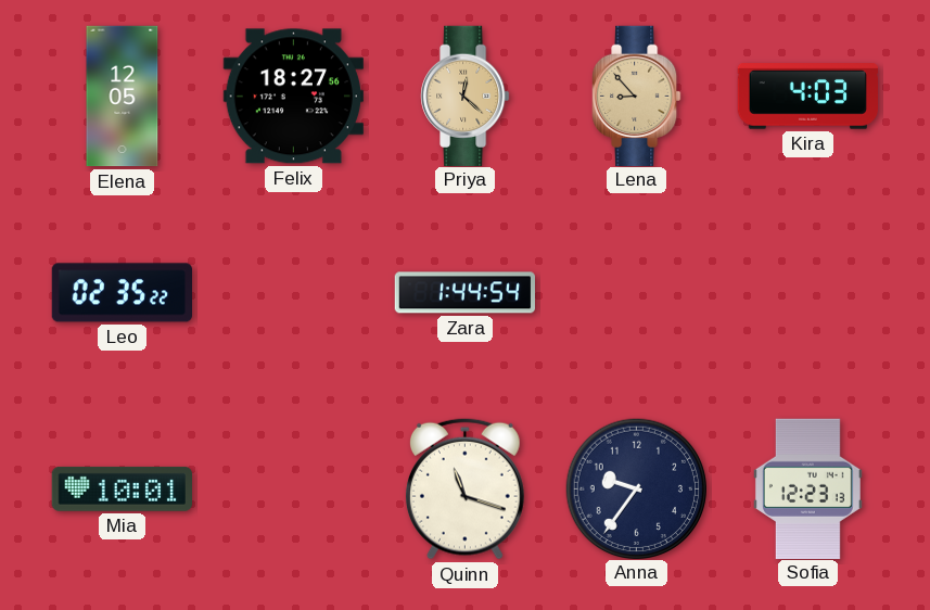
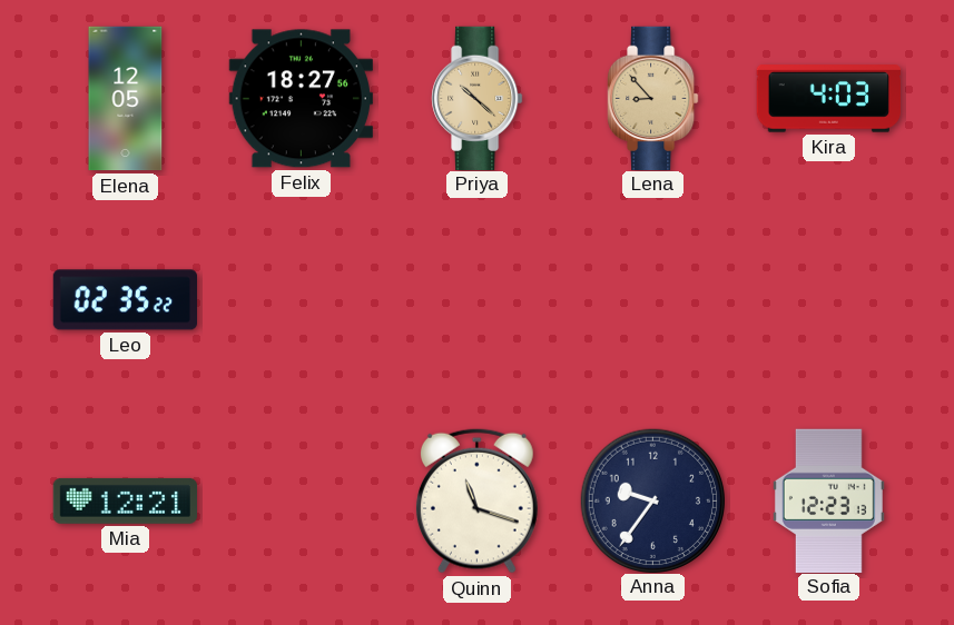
Priya: 12:22 -> 10:22 (478, 98)
Zara: 1:44 -> none (464, 293)
Mia: 10:01 -> 12:21 (125, 500)
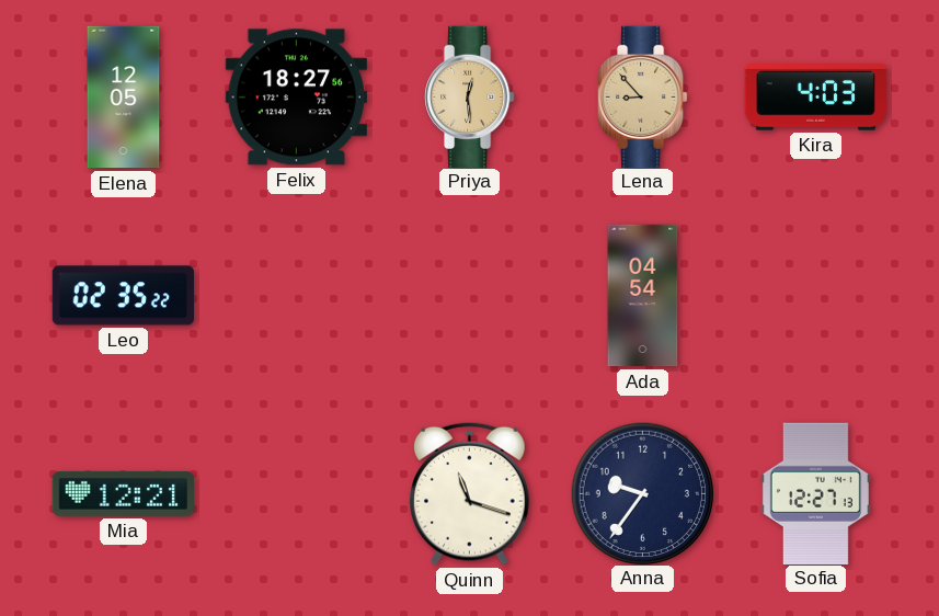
Priya: 10:22 -> 12:29 (470, 96)
Ada: none -> 04:54 (643, 296)
Sofia: 12:23 -> 12:27 (815, 493)
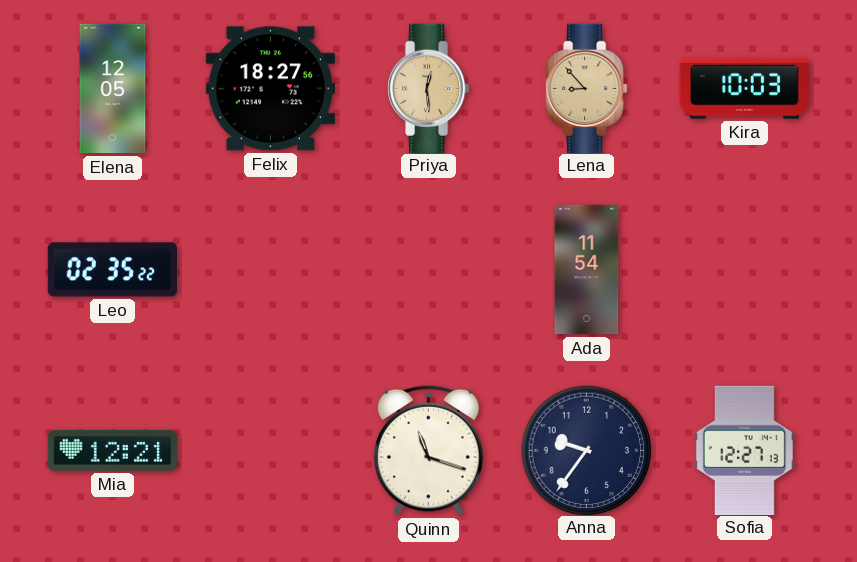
Kira: 4:03 -> 10:03 (744, 89)
Ada: 04:54 -> 11:54 (587, 270)
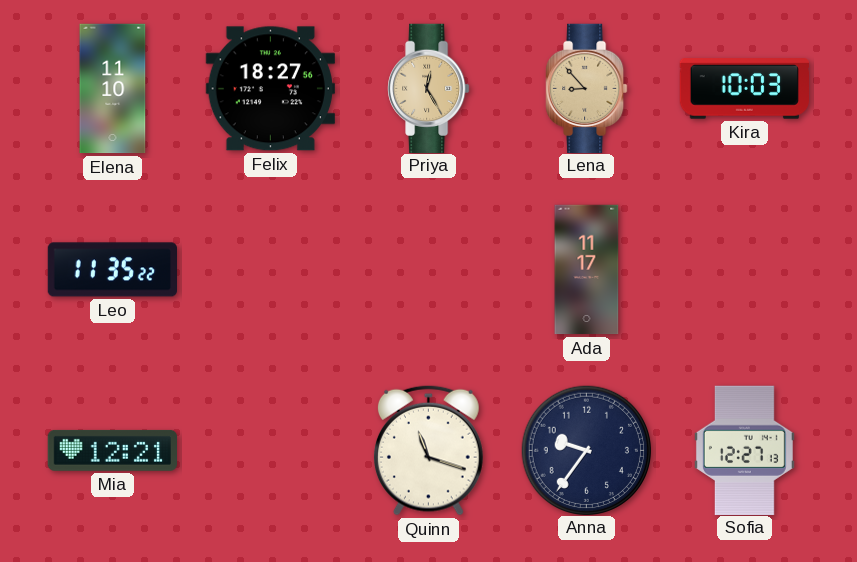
Elena: 12:05 -> 11:10 (113, 89)
Priya: 12:29 -> 12:25 (429, 88)
Leo: 02:35 -> 11:35 (112, 270)
Ada: 11:54 -> 11:17 (587, 270)
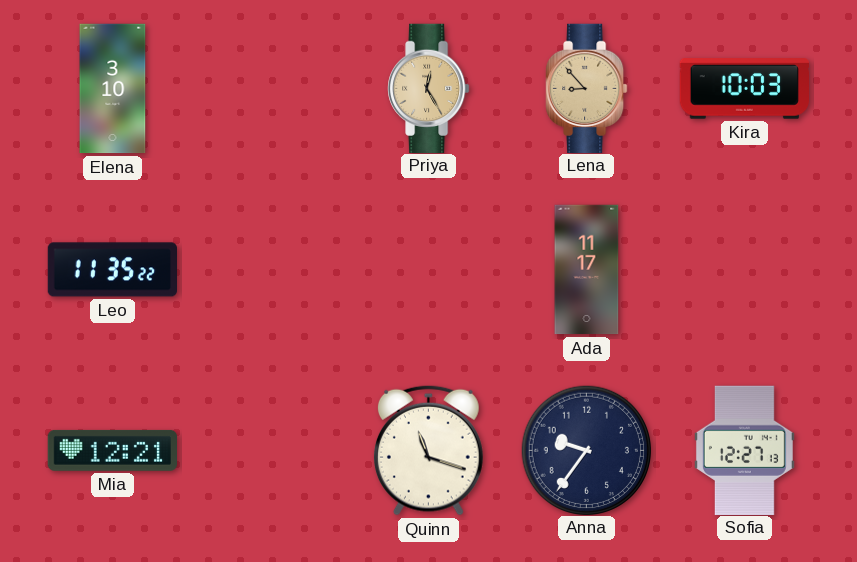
Elena: 11:10 -> 3:10 (113, 89)
Felix: 18:27 -> none (270, 89)
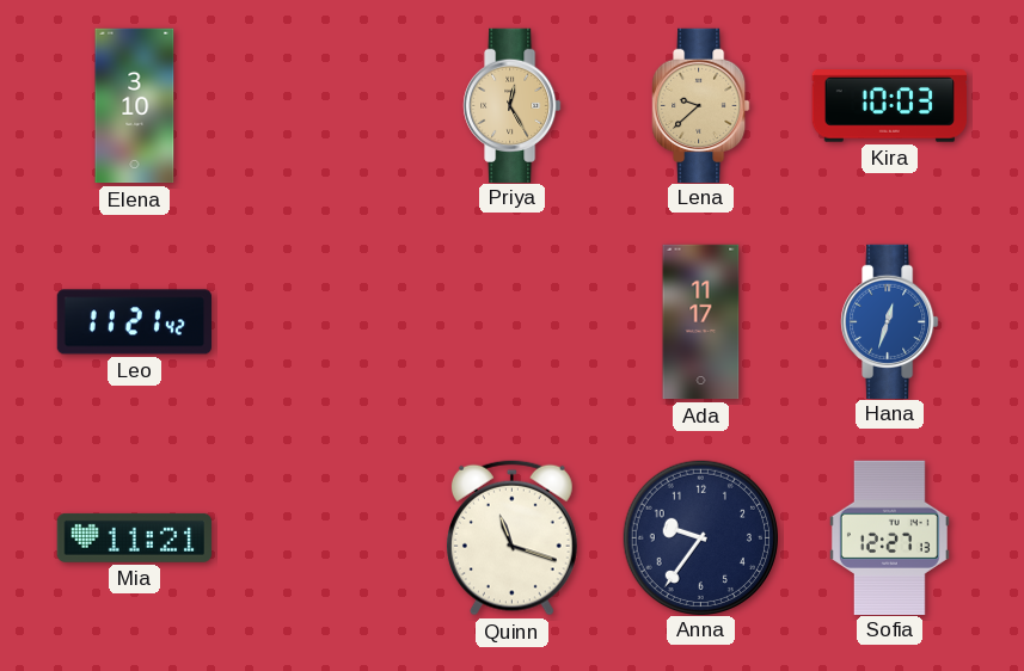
Lena: 8:53 -> 9:38 (701, 105)
Leo: 11:35 -> 11:21 (134, 322)
Hana: none -> 12:33 (890, 321)
Mia: 12:21 -> 11:21 (134, 537)
